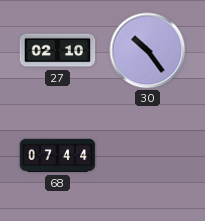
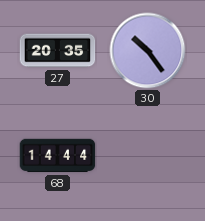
27: 02:10 -> 20:35 (58, 51)
68: 07:44 -> 14:44 (58, 156)
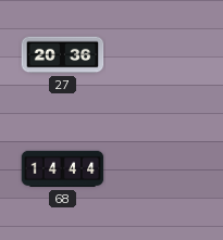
27: 20:35 -> 20:36 (63, 55)
30: 10:24 -> none (148, 51)
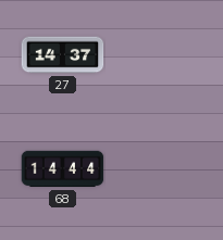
27: 20:36 -> 14:37 (63, 55)
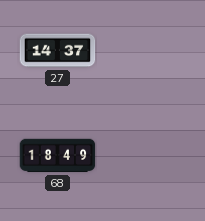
68: 14:44 -> 18:49 (58, 156)
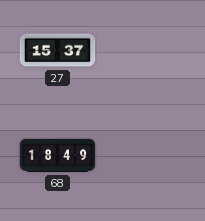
27: 14:37 -> 15:37 (58, 51)
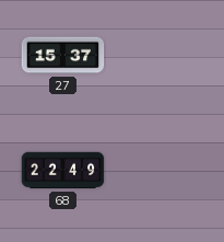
68: 18:49 -> 22:49 (63, 171)
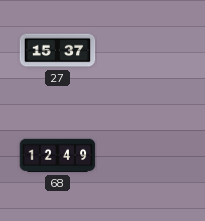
68: 22:49 -> 12:49 (58, 156)
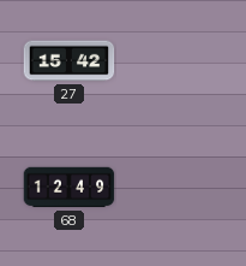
27: 15:37 -> 15:42 (70, 61)
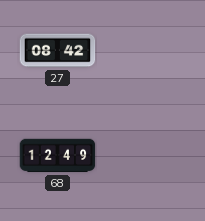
27: 15:42 -> 08:42 (58, 51)
